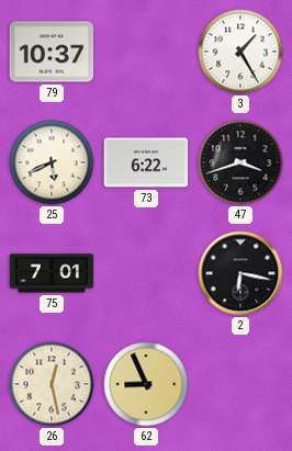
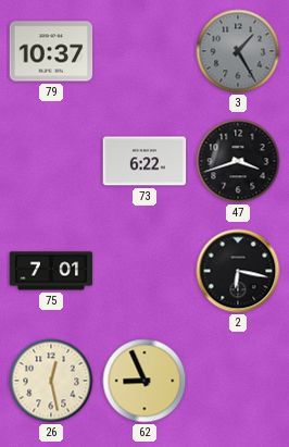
3 dial: white -> grey (238, 51)
25: 5:41 -> none (52, 162)
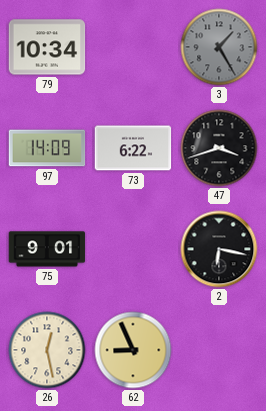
79: 10:37 -> 10:34 (47, 47)
97: none -> 14:09 (47, 148)
75: 7:01 -> 9:01 (47, 249)
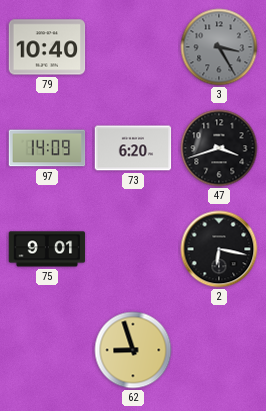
79: 10:34 -> 10:40 (47, 47)
3: 1:25 -> 3:25 (219, 47)
73: 6:22 -> 6:20 (133, 148)
26: 12:28 -> none (47, 350)
62: 8:56 -> 8:57 (133, 350)
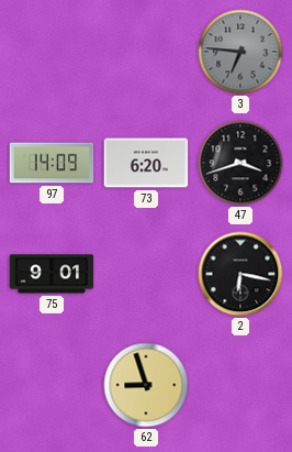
79: 10:40 -> none (47, 47)
3: 3:25 -> 6:46 (240, 52)
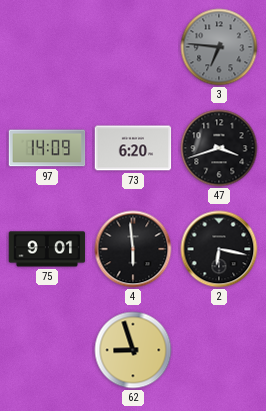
4: none -> 5:59 (133, 249)
